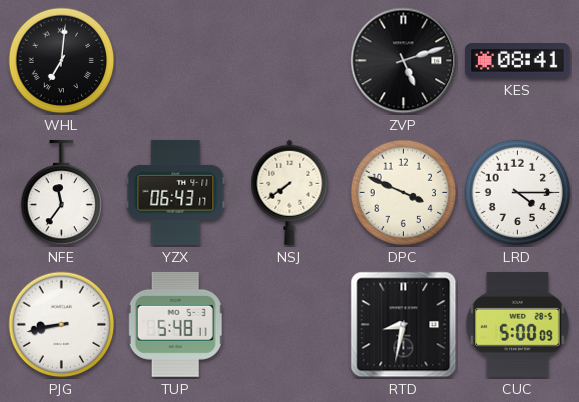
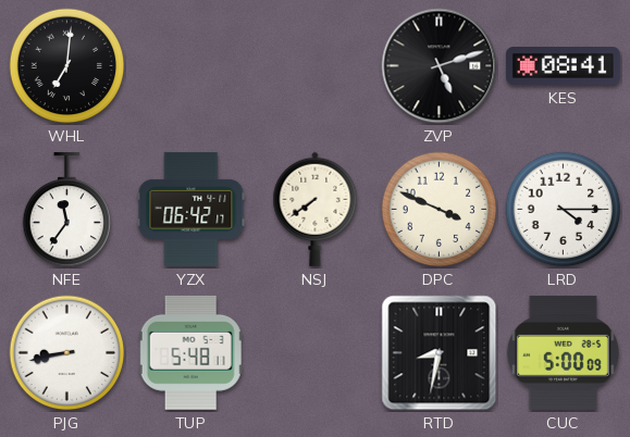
YZX: 06:43 -> 06:42 (192, 209)
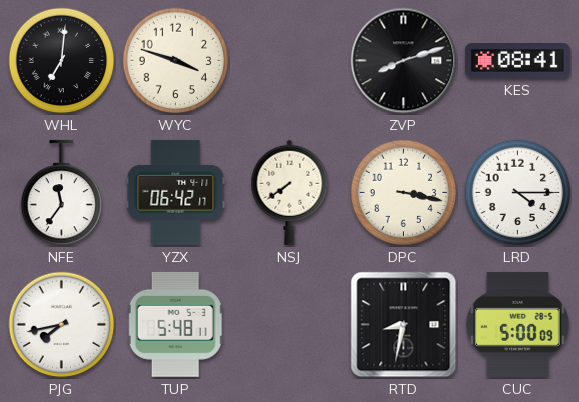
WYC: none -> 3:48 (176, 61)
ZVP: 5:12 -> 8:12 (404, 61)
DPC: 3:49 -> 3:17 (404, 193)
PJG: 8:43 -> 7:43 (62, 325)
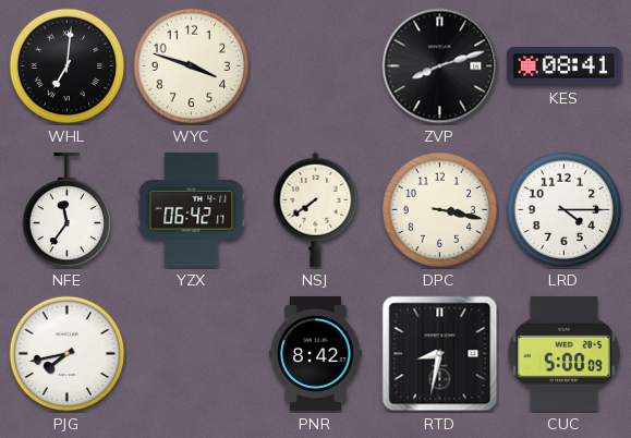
TUP: 5:48 -> none (175, 324)
PNR: none -> 8:42 (316, 353)
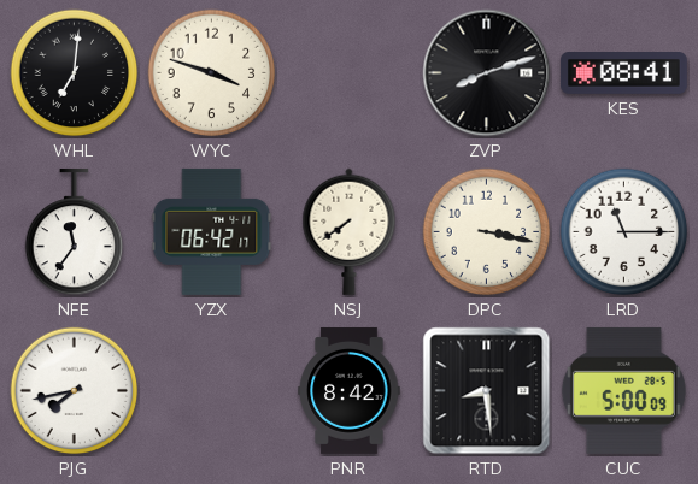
LRD: 4:15 -> 11:15 (624, 232)
RTD: 8:32 -> 8:29 (487, 391)
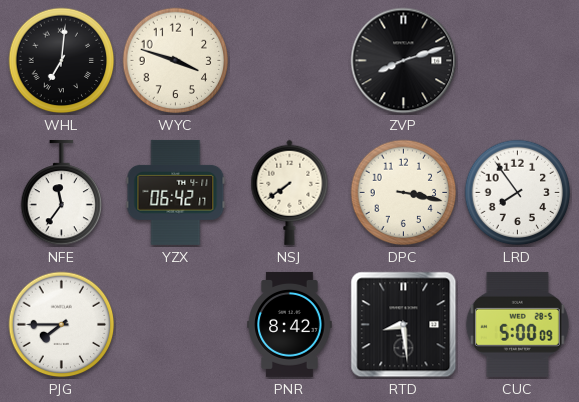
KES: 08:41 -> none (623, 73)
LRD: 11:15 -> 7:54 (518, 193)
PJG: 7:43 -> 7:45 (62, 325)
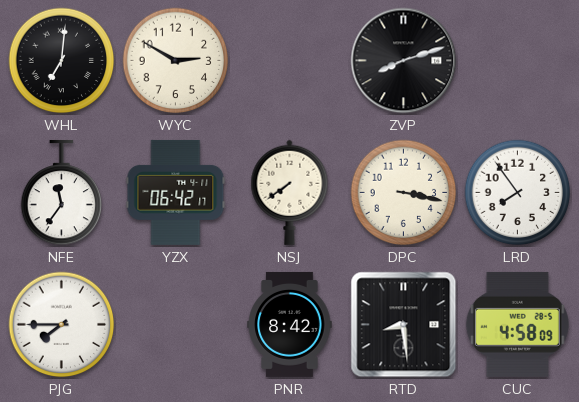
WYC: 3:48 -> 2:50 (176, 61)
CUC: 5:00 -> 4:58 (517, 324)
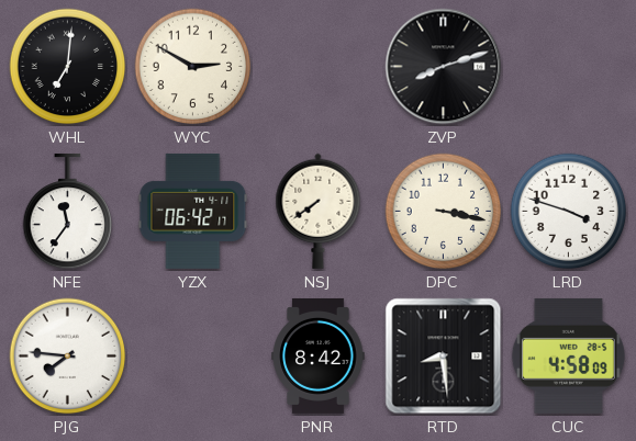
LRD: 7:54 -> 3:48 (569, 212)
PJG: 7:45 -> 7:46 (68, 357)
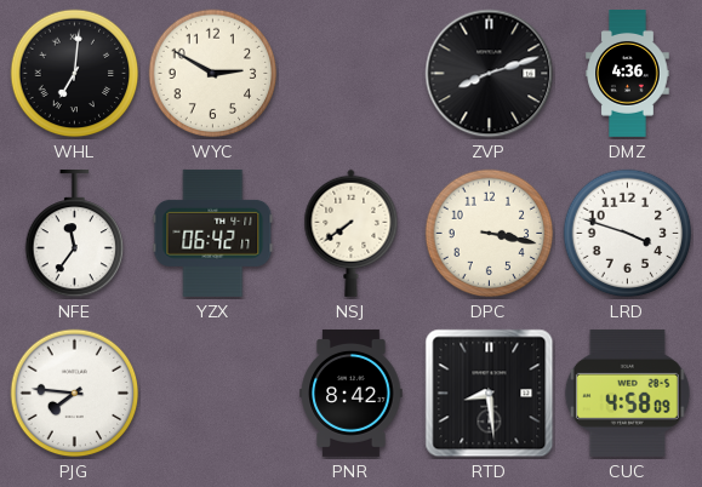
DMZ: none -> 4:36 (628, 74)
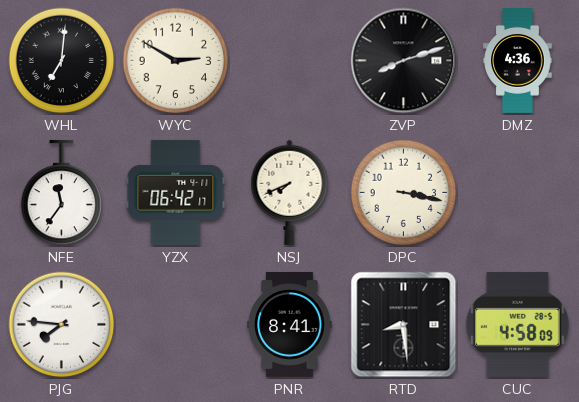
NSJ: 7:39 -> 7:41 (290, 192)
LRD: 3:48 -> none (628, 234)
PNR: 8:42 -> 8:41 (290, 324)
